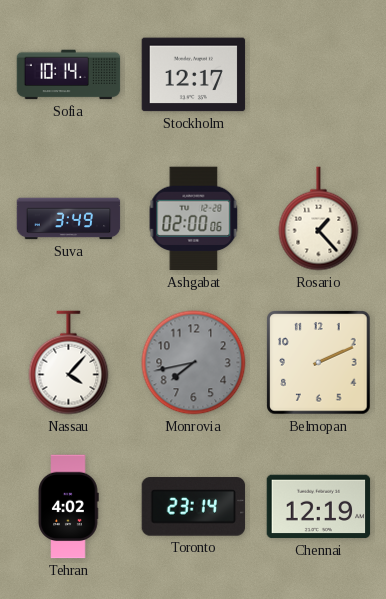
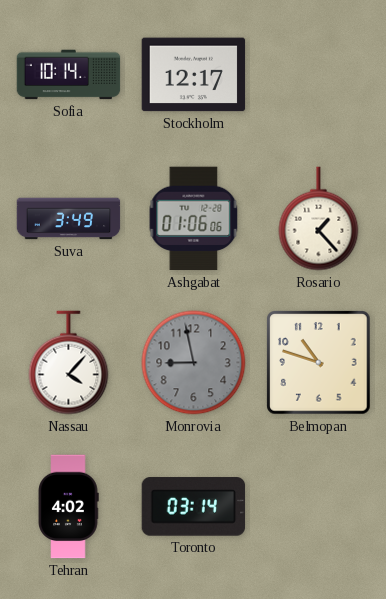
Ashgabat: 02:00 -> 01:06 (194, 219)
Monrovia: 7:43 -> 8:58 (194, 363)
Belmopan: 2:11 -> 10:48 (319, 363)
Toronto: 23:14 -> 03:14 (194, 507)
Chennai: 12:19 -> none (319, 507)
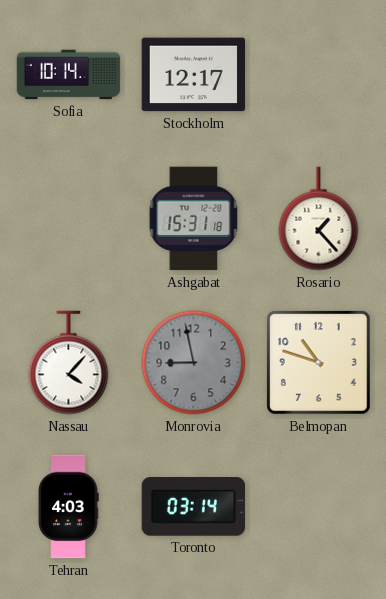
Suva: 3:49 -> none (69, 219)
Ashgabat: 01:06 -> 15:31 (194, 219)
Tehran: 4:02 -> 4:03 (68, 507)
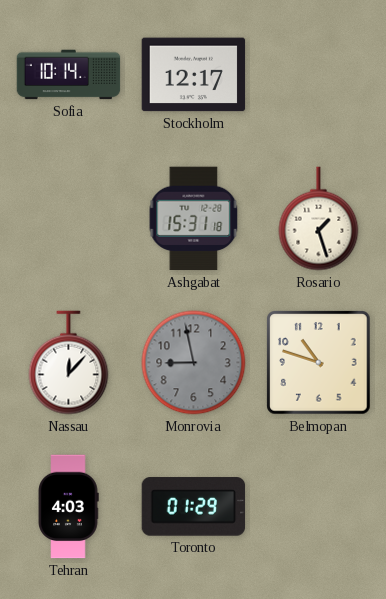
Rosario: 1:23 -> 1:27 (319, 219)
Nassau: 4:07 -> 12:07 (69, 363)
Toronto: 03:14 -> 01:29 (194, 507)
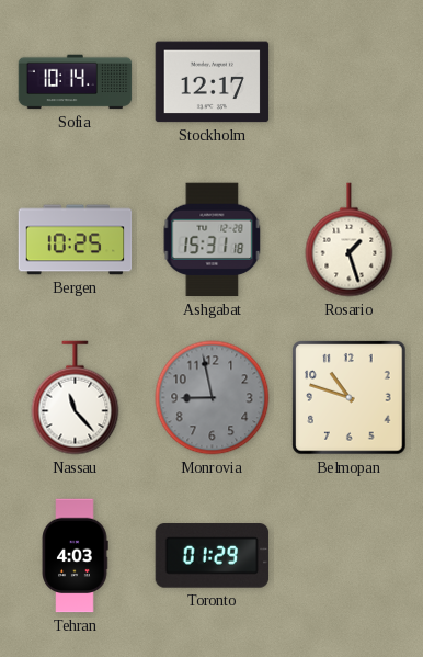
Bergen: none -> 10:25 (76, 240)
Nassau: 12:07 -> 11:23 (76, 398)
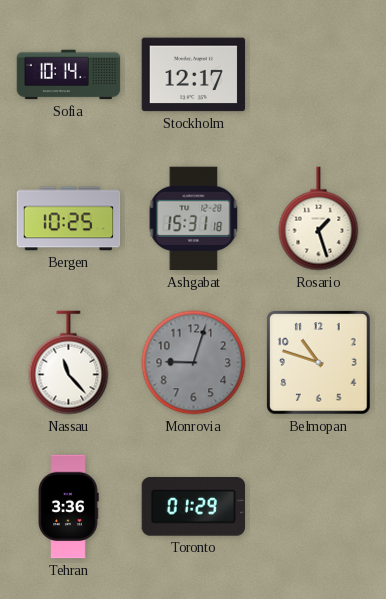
Monrovia: 8:58 -> 9:03 (194, 363)
Tehran: 4:03 -> 3:36 (68, 507)
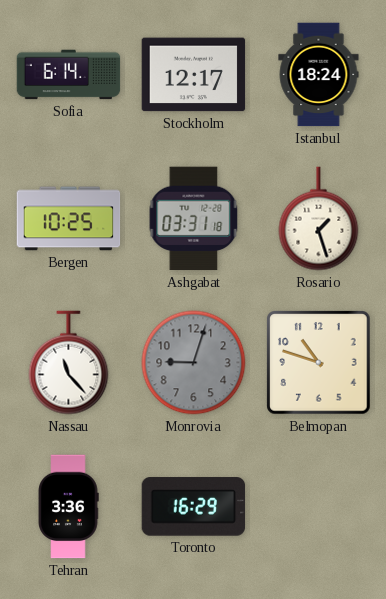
Sofia: 10:14 -> 6:14 (69, 75)
Istanbul: none -> 18:24 (319, 75)
Ashgabat: 15:31 -> 03:31 (194, 219)
Toronto: 01:29 -> 16:29 (194, 507)
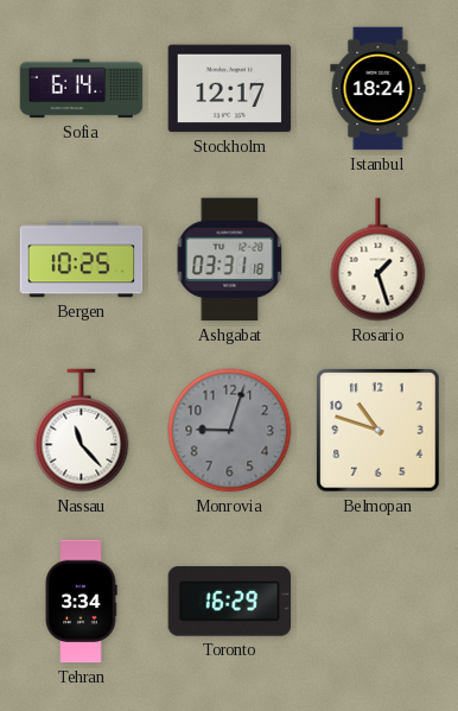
Tehran: 3:36 -> 3:34 (81, 602)
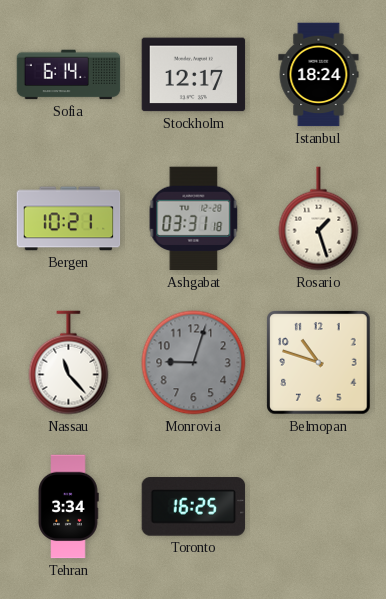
Bergen: 10:25 -> 10:21 (69, 219)
Toronto: 16:29 -> 16:25 (194, 507)
